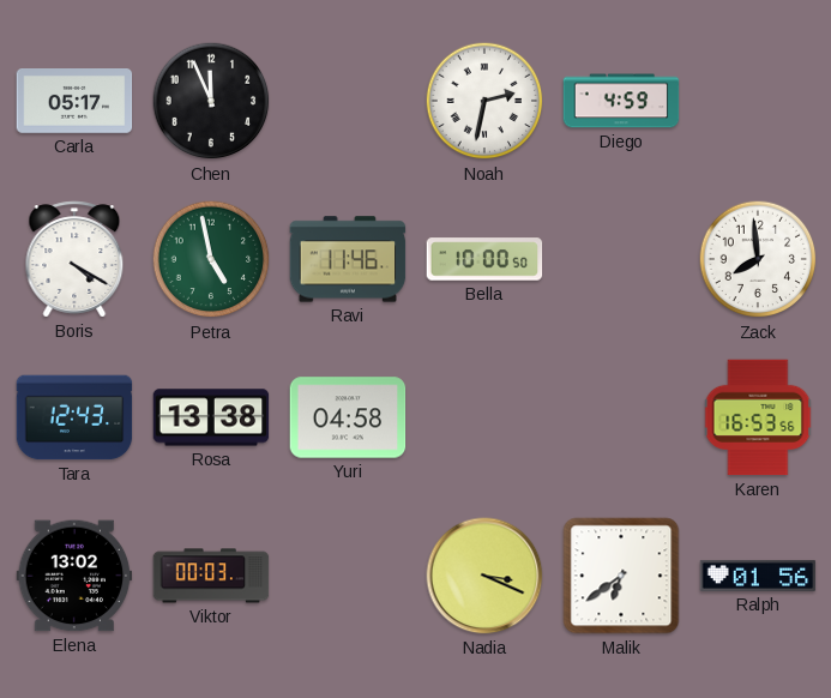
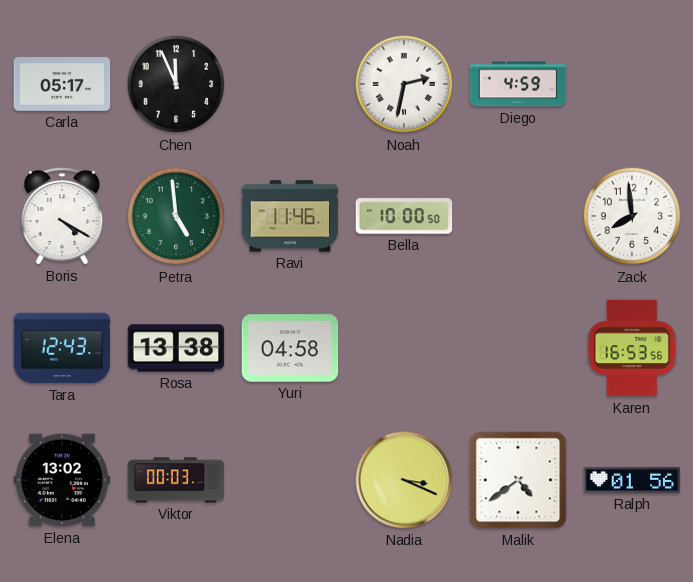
Petra: 4:58 -> 4:59 (176, 216)
Malik: 6:39 -> 4:39 (518, 480)
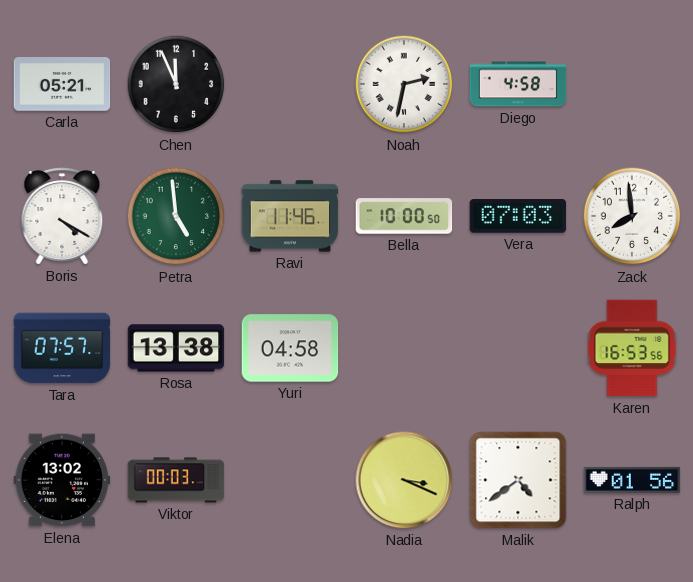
Carla: 05:17 -> 05:21 (62, 85)
Diego: 4:59 -> 4:58 (518, 84)
Vera: none -> 07:03 (518, 217)
Tara: 12:43 -> 07:57 (62, 348)
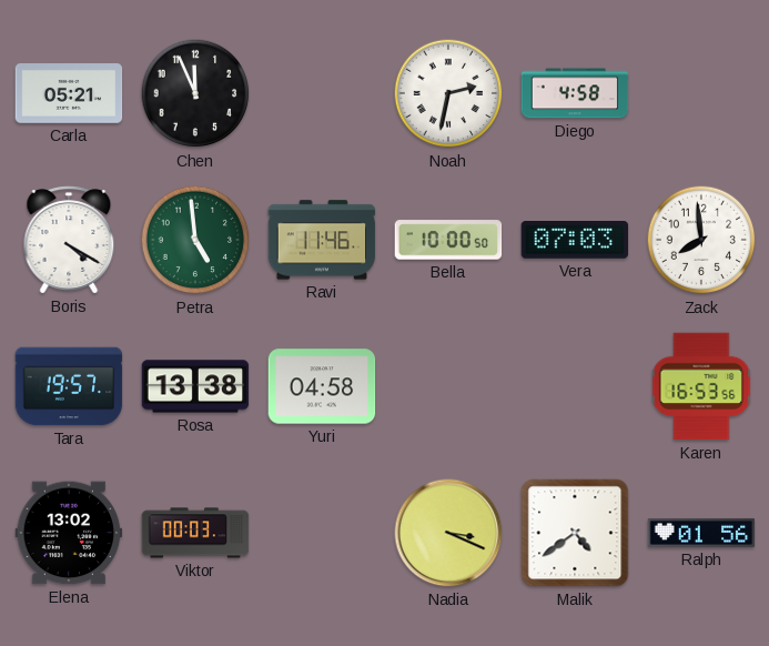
Tara: 07:57 -> 19:57 (69, 386)
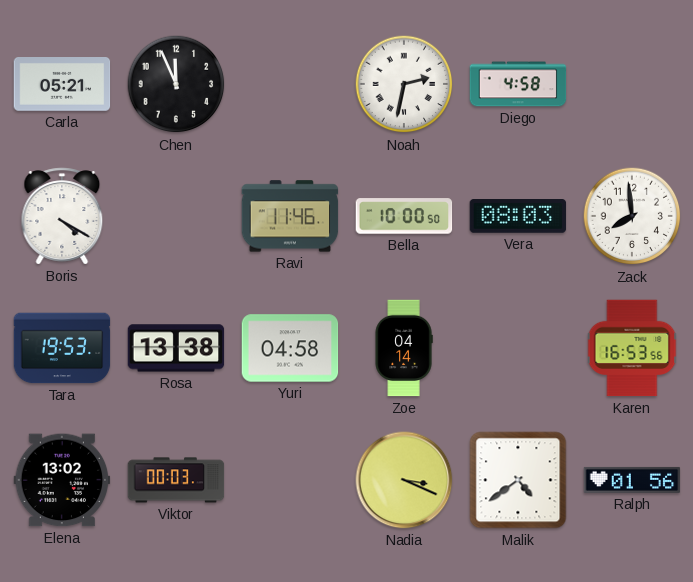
Petra: 4:59 -> none (195, 240)
Vera: 07:03 -> 08:03 (518, 217)
Tara: 19:57 -> 19:53 (62, 348)
Zoe: none -> 04:14 (404, 348)
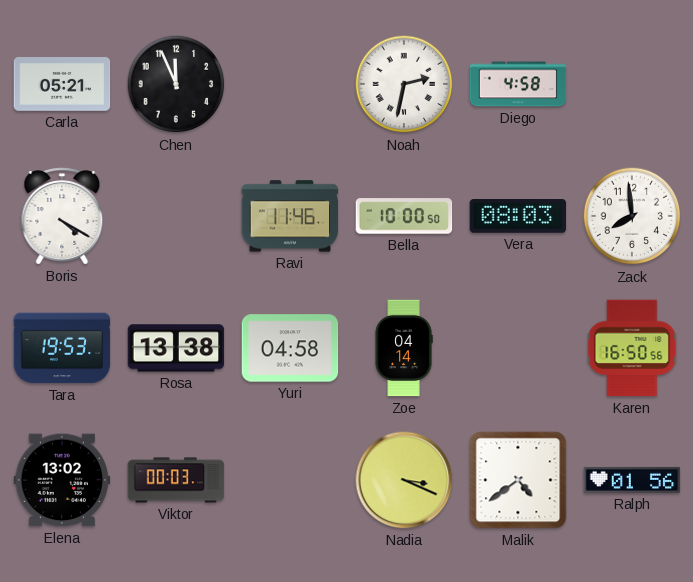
Karen: 16:53 -> 16:50 (632, 348)
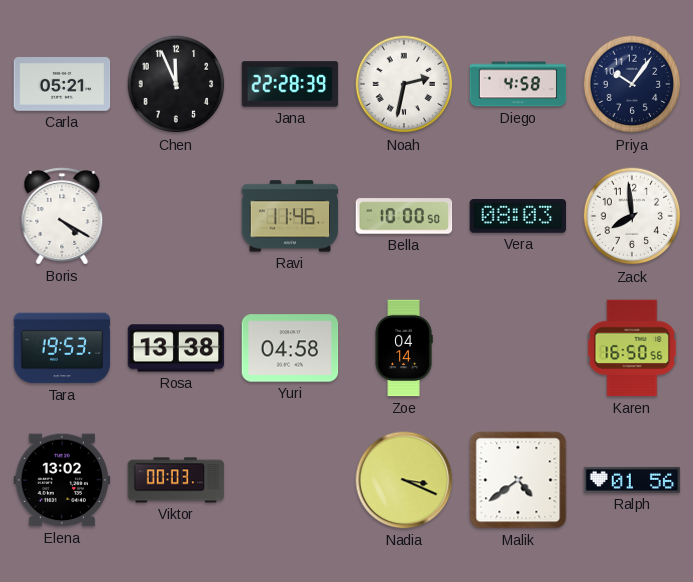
Jana: none -> 22:28 (290, 84)
Priya: none -> 10:06 (632, 84)
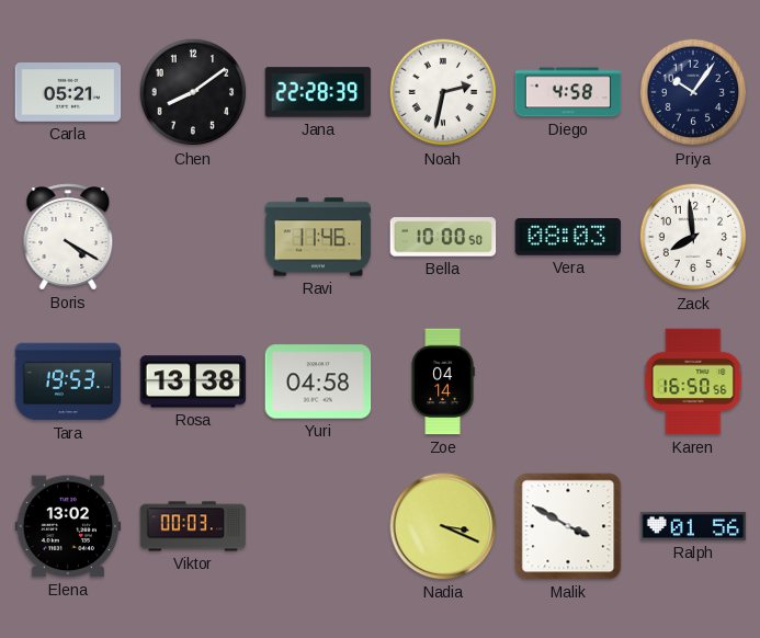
Chen: 11:56 -> 8:09 (193, 92)
Malik: 4:39 -> 3:50 (568, 526)
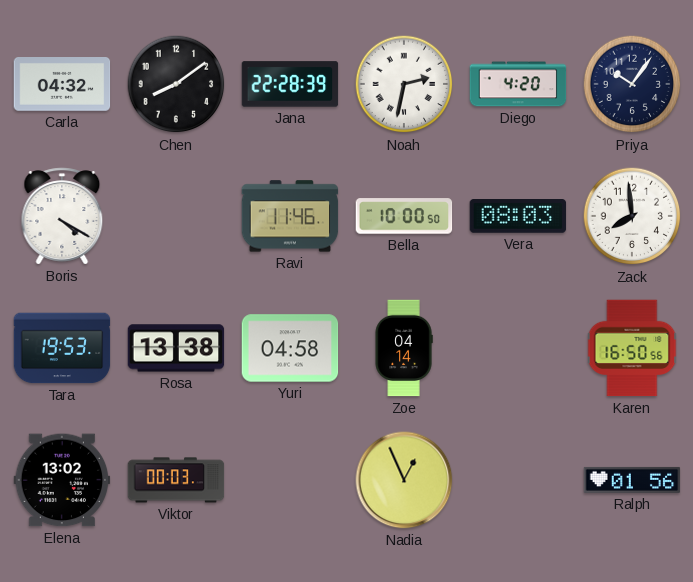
Carla: 05:21 -> 04:32 (62, 85)
Diego: 4:58 -> 4:20 (518, 84)
Nadia: 3:19 -> 12:56 (404, 480)
Malik: 3:50 -> none (568, 526)
